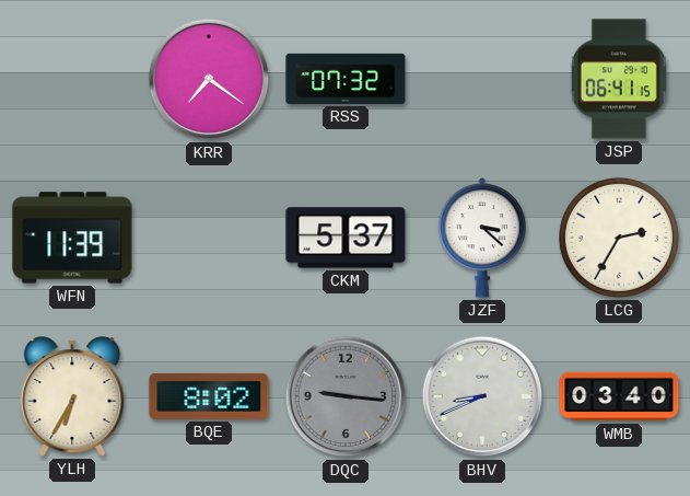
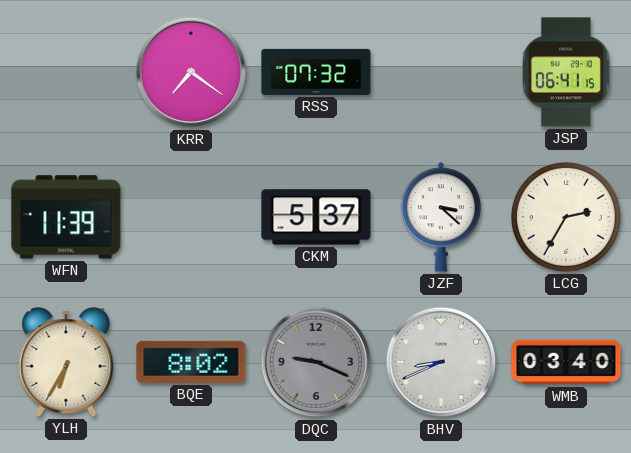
DQC: 9:16 -> 9:19 (316, 362)
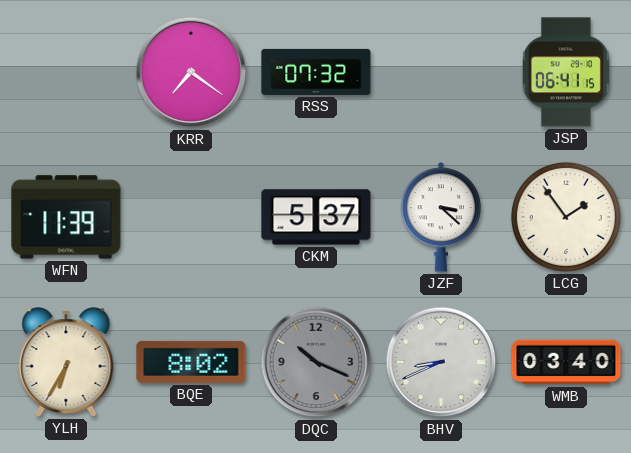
LCG: 2:35 -> 1:54 (566, 217)
DQC: 9:19 -> 10:19 (316, 362)
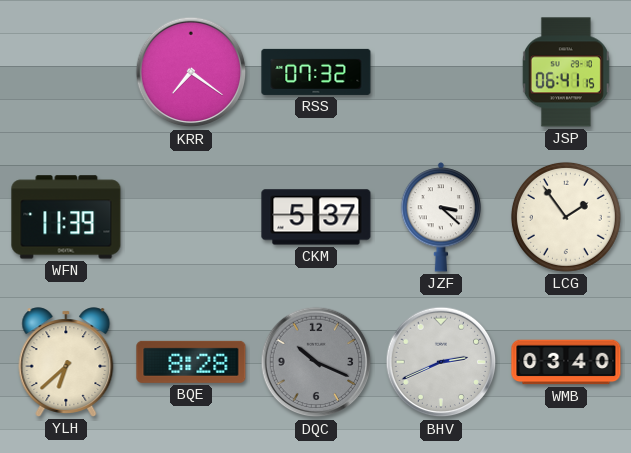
YLH: 6:35 -> 6:38 (66, 362)
BQE: 8:02 -> 8:28 (191, 362)
BHV: 8:41 -> 2:41 (441, 362)
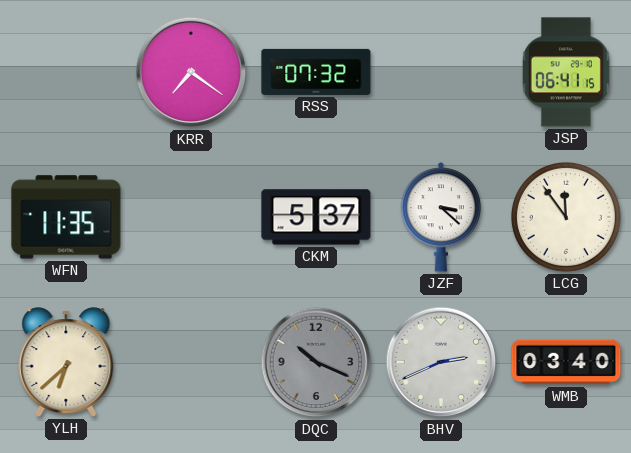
WFN: 11:39 -> 11:35 (66, 217)
LCG: 1:54 -> 11:54 (566, 217)
BQE: 8:28 -> none (191, 362)
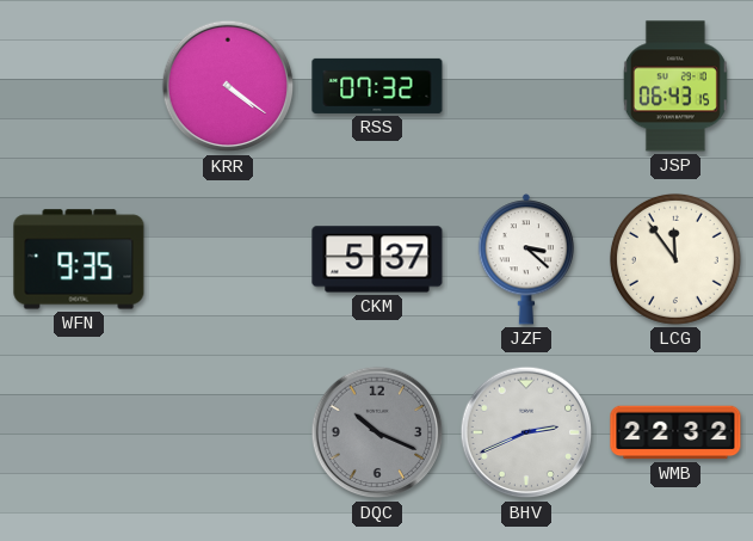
KRR: 7:21 -> 4:21 (228, 86)
JSP: 06:41 -> 06:43 (675, 86)
WFN: 11:35 -> 9:35 (79, 259)
YLH: 6:38 -> none (66, 362)
WMB: 03:40 -> 22:32 (675, 432)
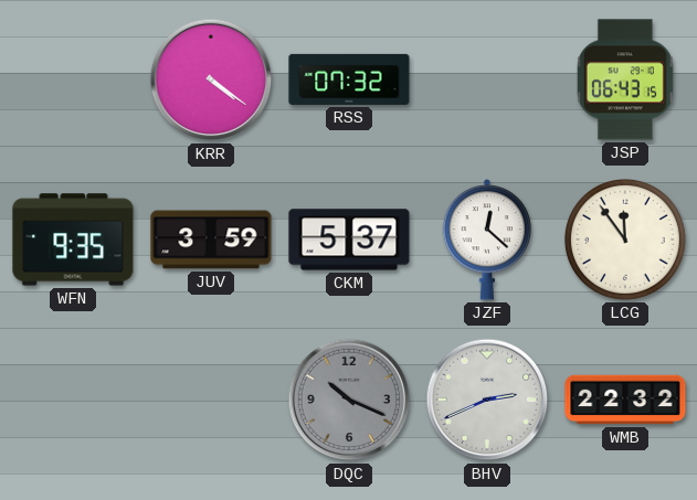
JUV: none -> 3:59 (211, 240)
JZF: 3:22 -> 12:22 (487, 240)
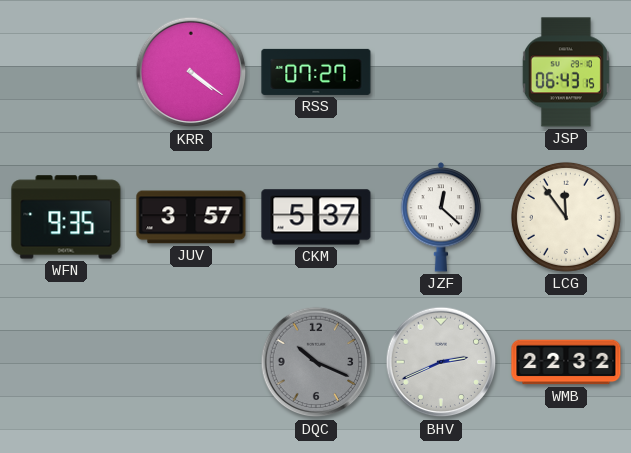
RSS: 07:32 -> 07:27 (316, 72)
JUV: 3:59 -> 3:57 (191, 217)
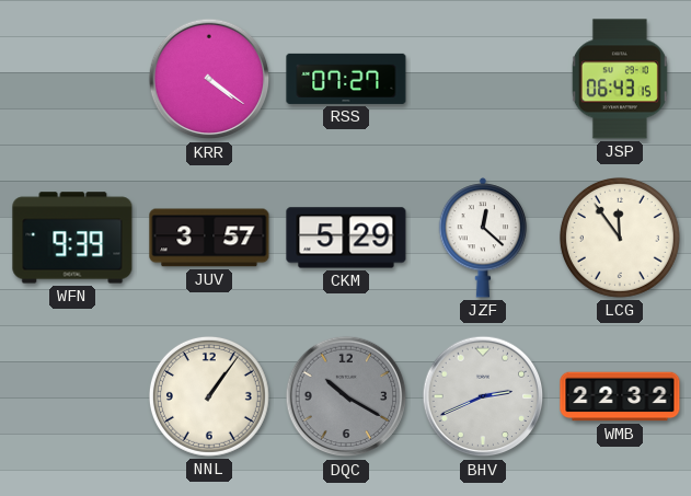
WFN: 9:35 -> 9:39 (72, 238)
CKM: 5:37 -> 5:29 (346, 238)
NNL: none -> 1:06 (209, 396)
DQC: 10:19 -> 10:20 (346, 396)
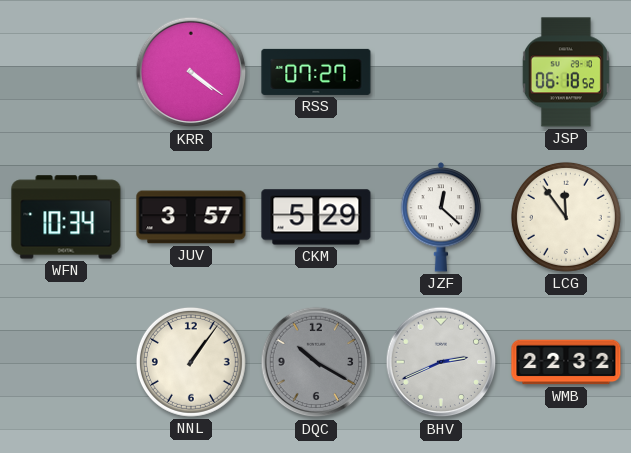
JSP: 06:43 -> 06:18 (566, 72)
WFN: 9:39 -> 10:34 (66, 217)
